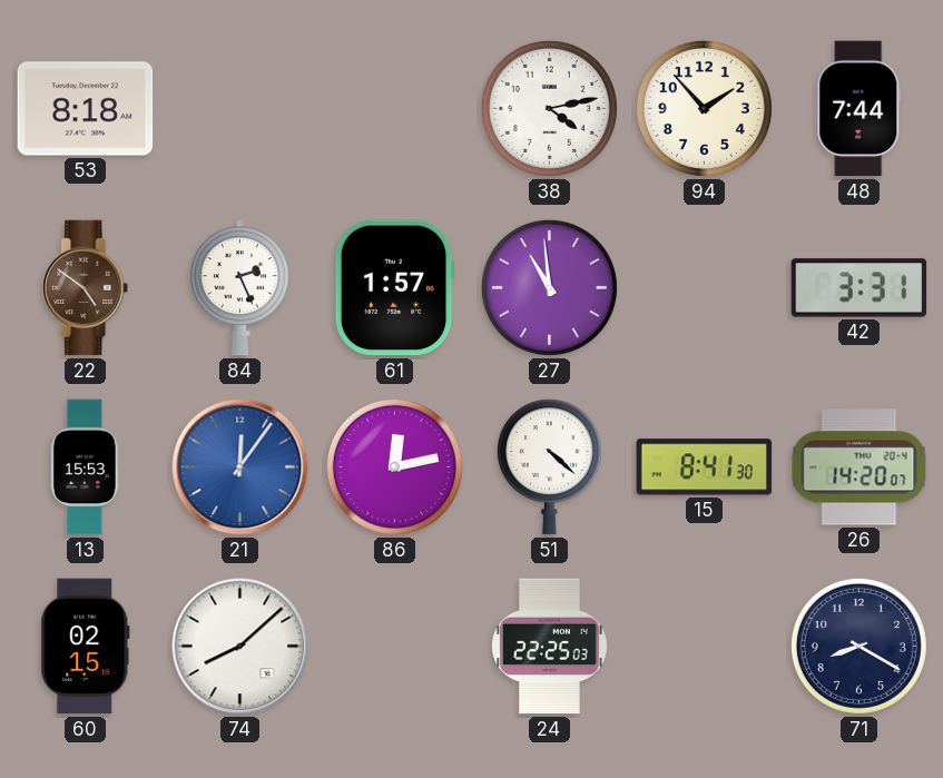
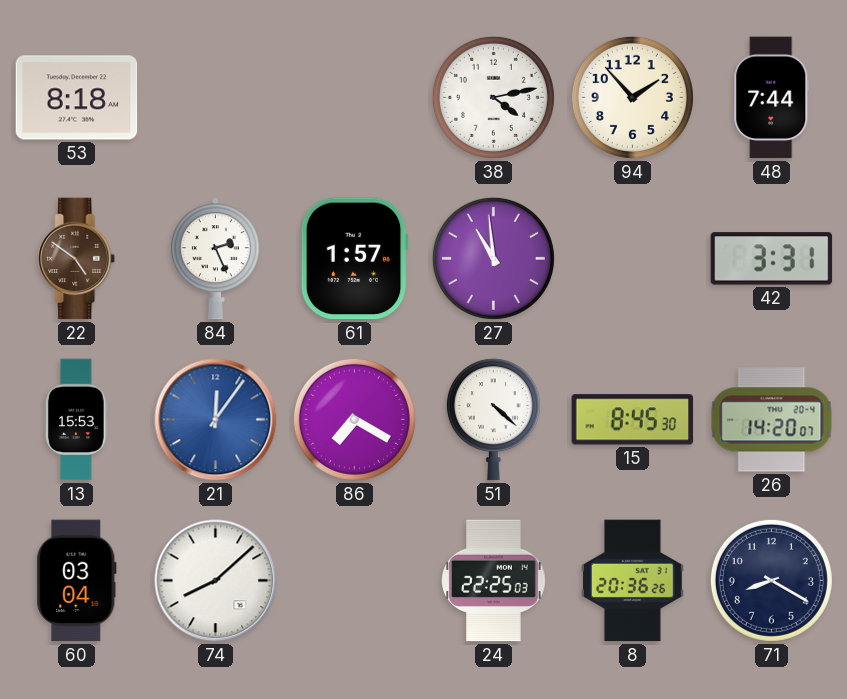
86: 12:13 -> 7:20 (354, 419)
15: 8:41 -> 8:45 (633, 420)
60: 02:15 -> 03:04 (77, 581)
8: none -> 20:36 (633, 581)
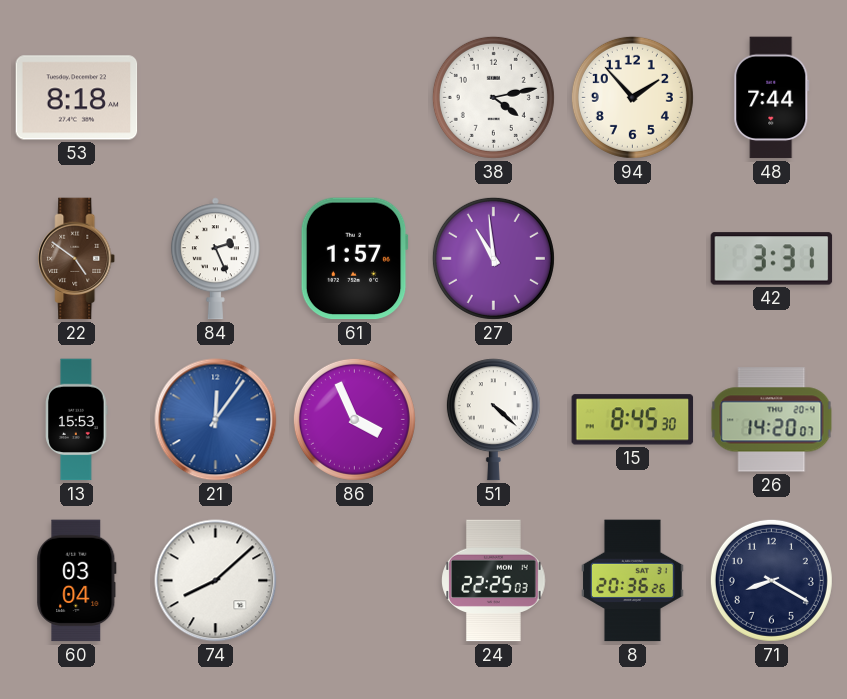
86: 7:20 -> 3:56 (354, 419)
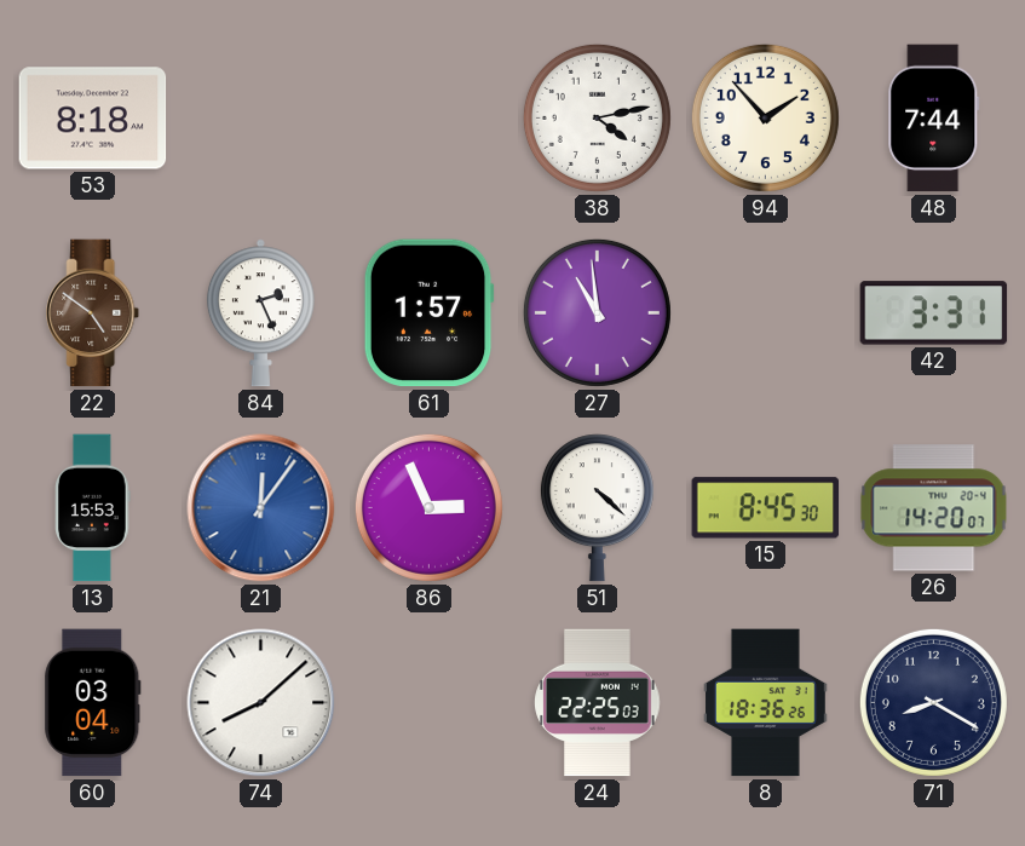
86: 3:56 -> 2:56 (428, 507)
8: 20:36 -> 18:36 (766, 703)
